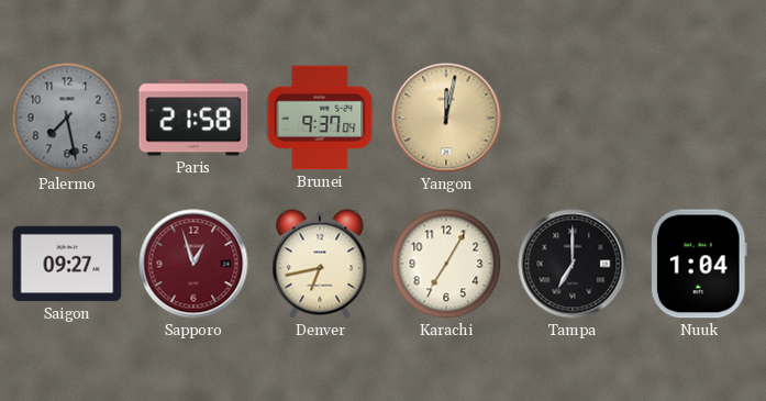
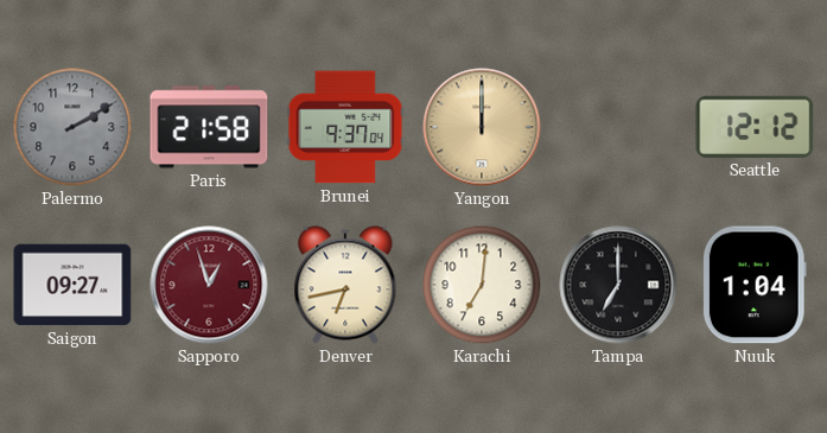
Palermo: 7:28 -> 2:10 (72, 127)
Yangon: 12:02 -> 12:00 (482, 127)
Seattle: none -> 12:12 (755, 127)
Karachi: 7:05 -> 7:01 (482, 285)
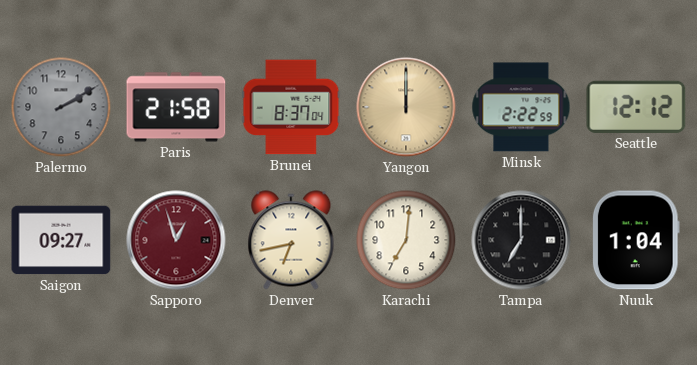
Brunei: 9:37 -> 8:37 (291, 107)
Minsk: none -> 2:22 (521, 107)
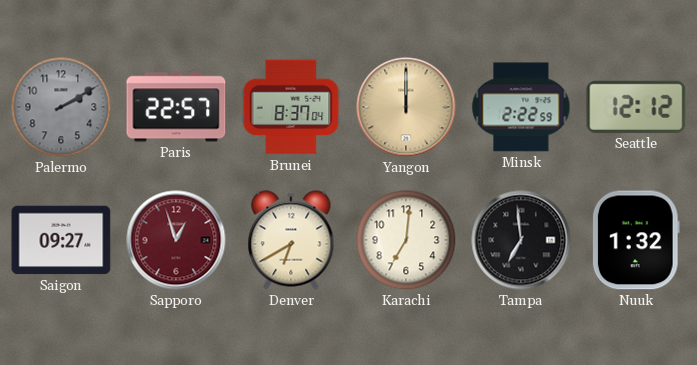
Paris: 21:58 -> 22:57 (176, 107)
Denver: 6:43 -> 6:40 (291, 240)
Tampa: 7:00 -> 6:59 (521, 240)
Nuuk: 1:04 -> 1:32 (636, 240)
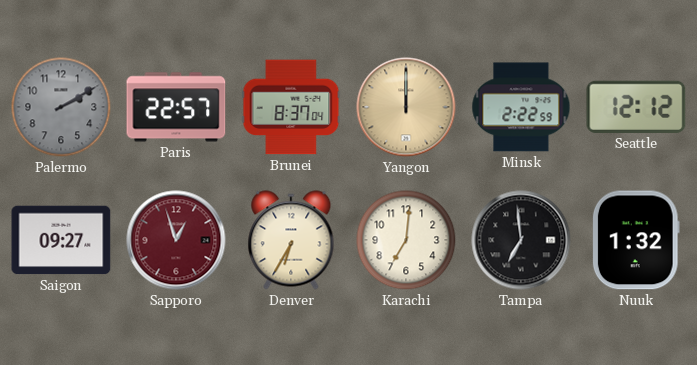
Denver: 6:40 -> 6:35 (291, 240)
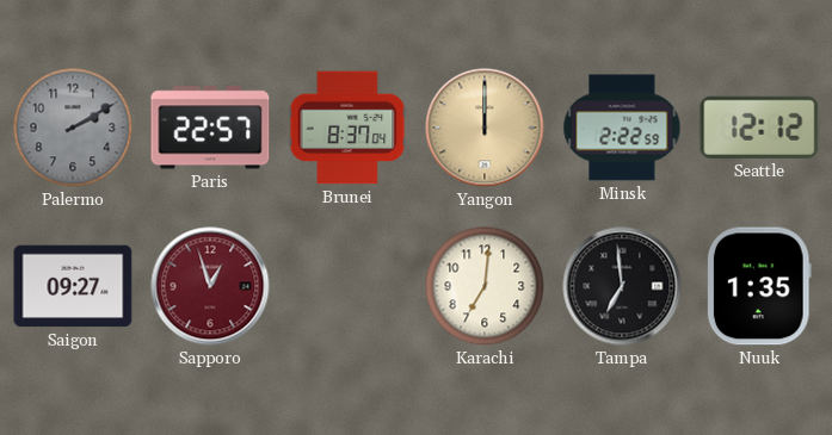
Denver: 6:35 -> none (291, 240)
Nuuk: 1:32 -> 1:35 (759, 286)
